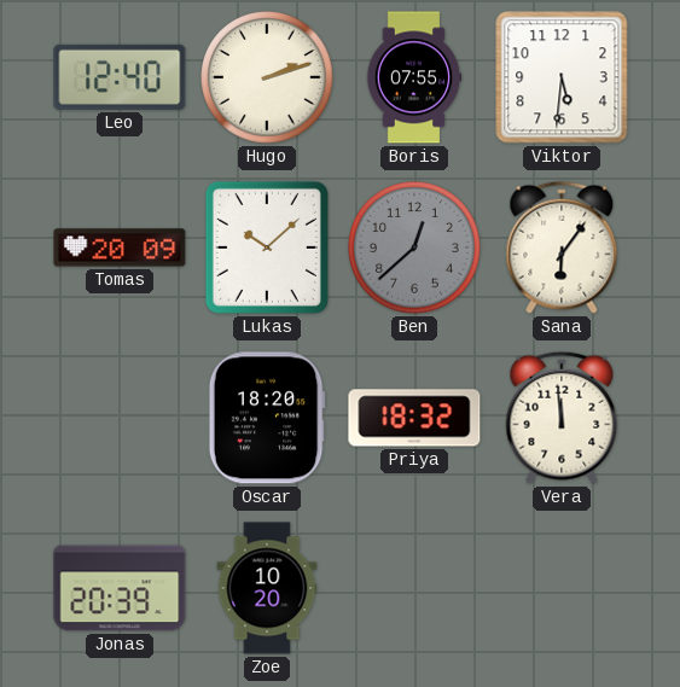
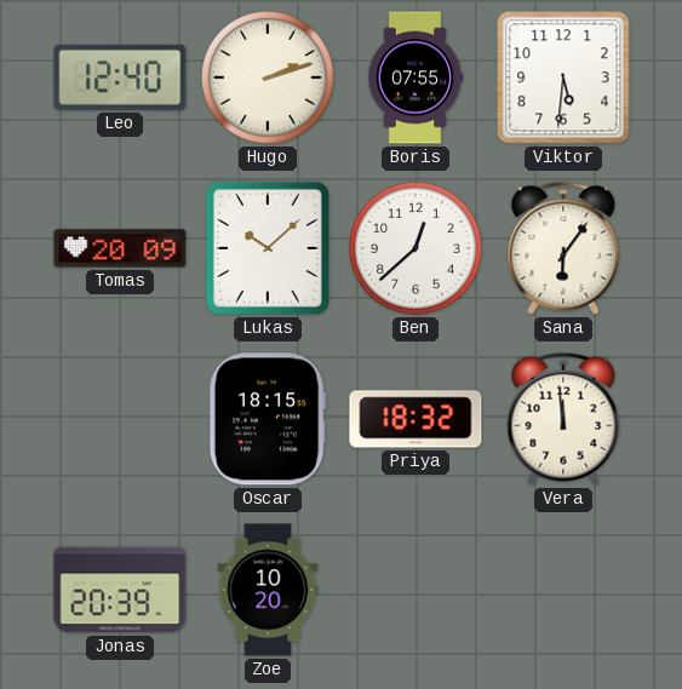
Ben dial: grey -> white (415, 248)
Oscar: 18:20 -> 18:15 (268, 419)
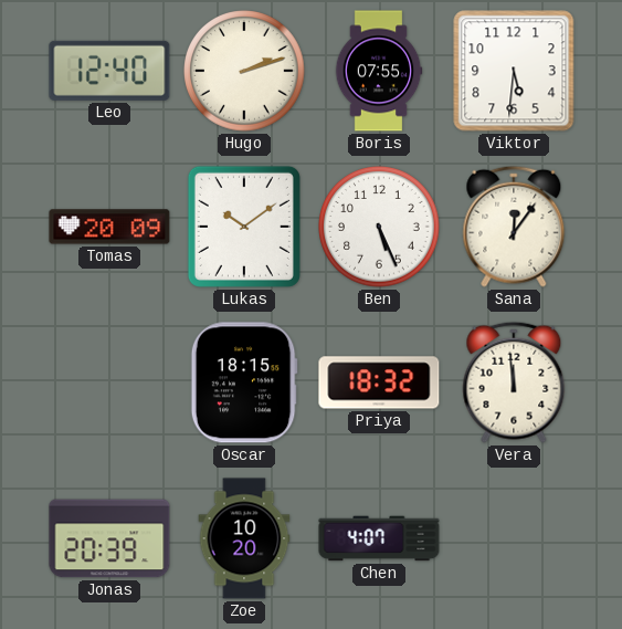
Lukas: 10:08 -> 10:09 (244, 227)
Ben: 12:38 -> 5:26 (379, 227)
Sana: 6:06 -> 12:06 (514, 227)
Chen: none -> 4:07 (379, 538)
